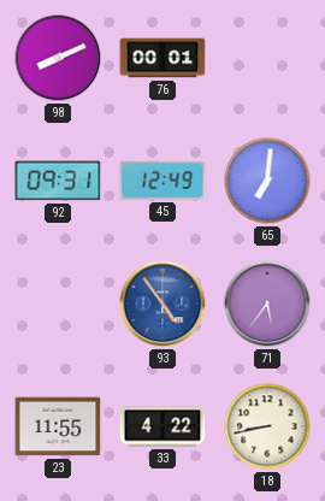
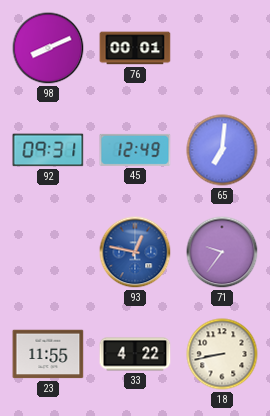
93: 4:54 -> 12:47 (135, 252)
71: 5:36 -> 9:36 (222, 252)
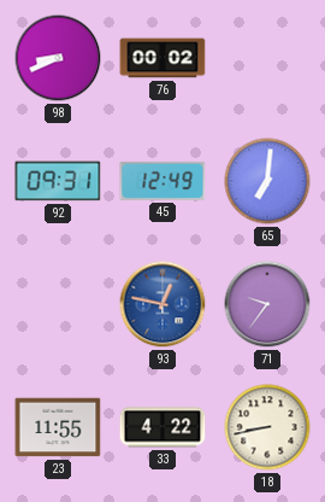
98: 8:11 -> 8:41 (58, 58)
76: 00:01 -> 00:02 (162, 58)
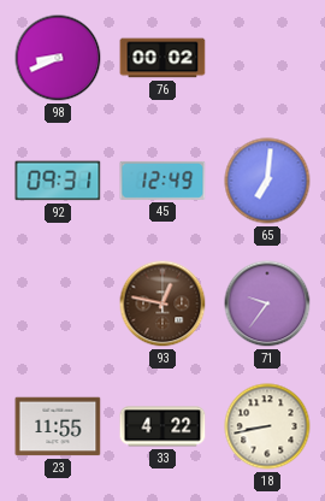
93 dial: blue -> brown (162, 303)
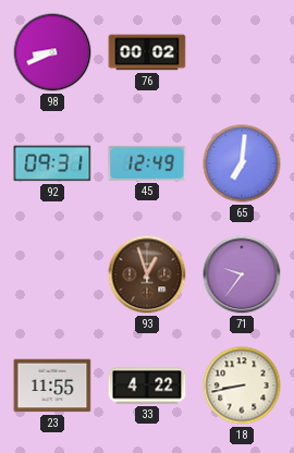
93: 12:47 -> 12:57 (147, 274)
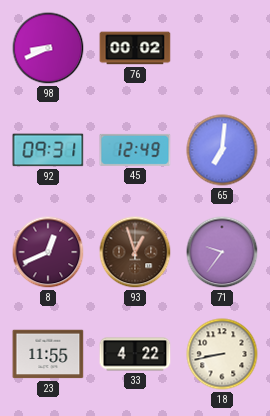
8: none -> 12:41 (48, 252)
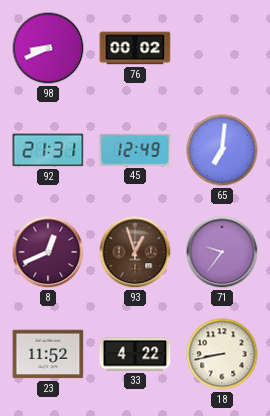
92: 09:31 -> 21:31 (48, 150)
23: 11:55 -> 11:52 (48, 354)
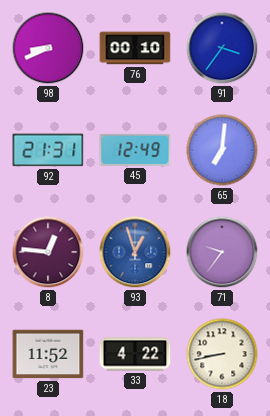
76: 00:02 -> 00:10 (135, 48)
91: none -> 3:36 (222, 48)
8: 12:41 -> 12:46 (48, 252)
93 dial: brown -> blue (135, 252)
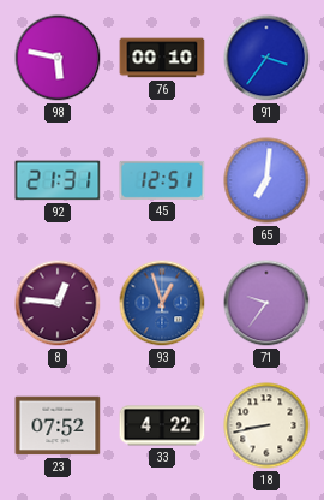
98: 8:41 -> 5:47 (58, 58)
45: 12:49 -> 12:51 (162, 180)
23: 11:52 -> 07:52 (58, 425)
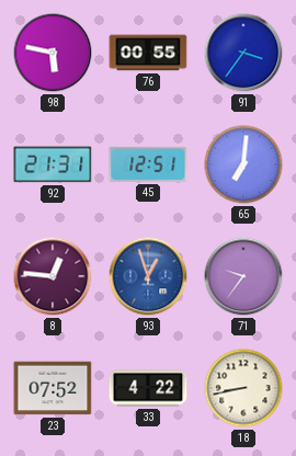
76: 00:10 -> 00:55 (148, 53)
